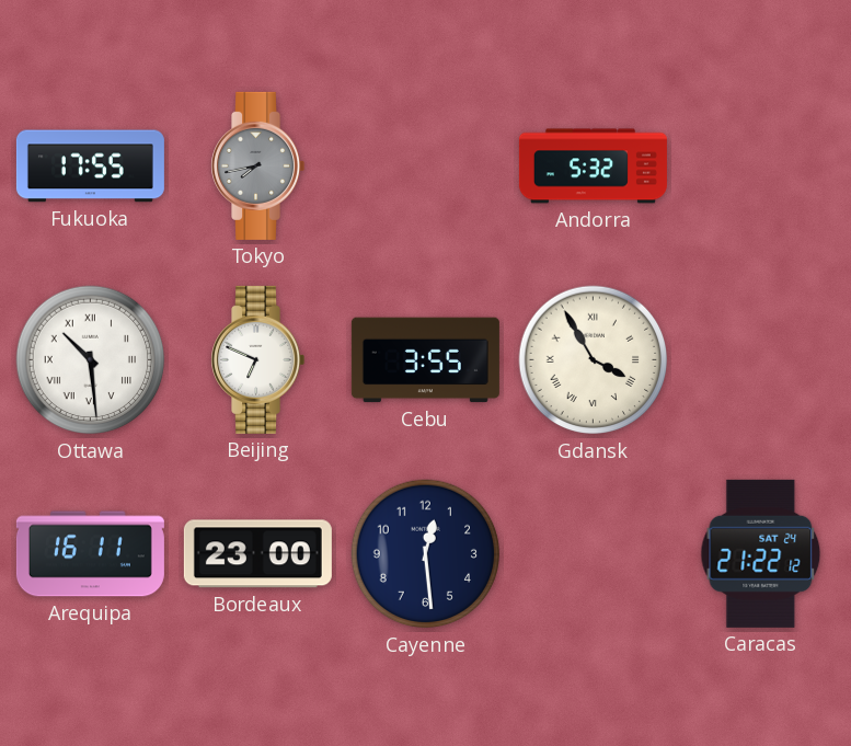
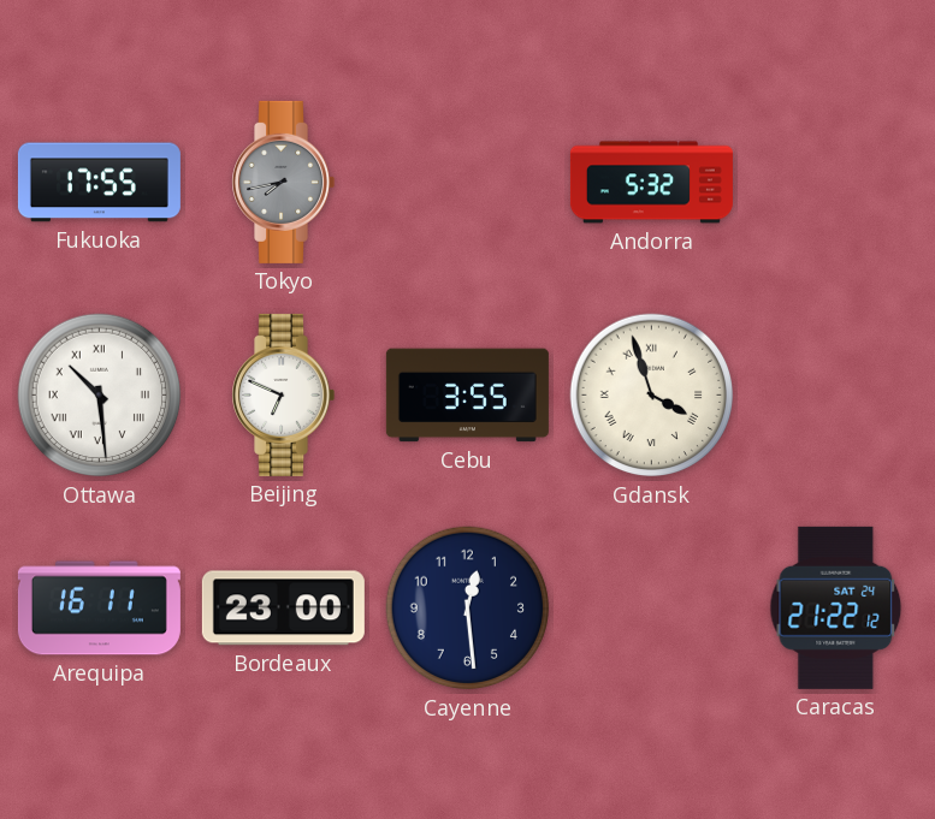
Gdansk: 3:55 -> 3:57 (652, 396)
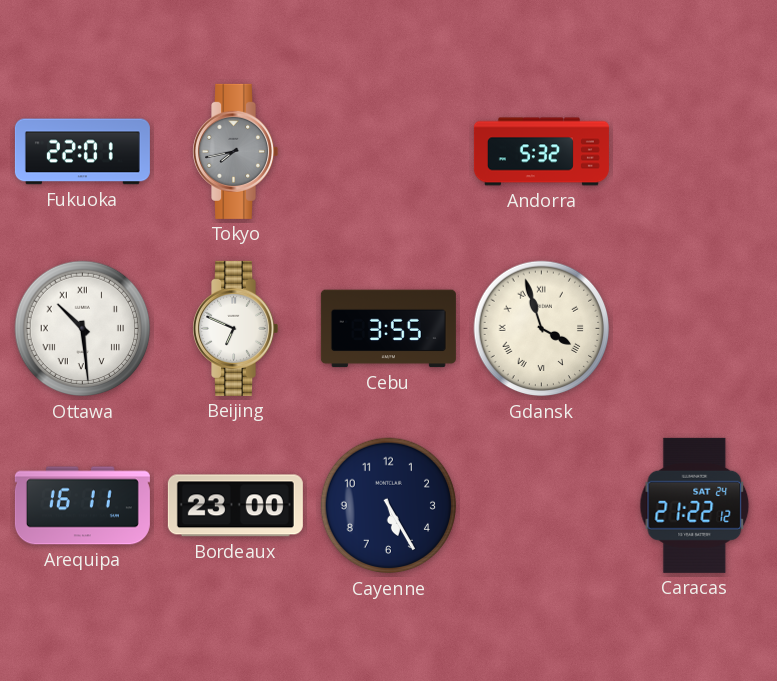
Fukuoka: 17:55 -> 22:01 (82, 152)
Cayenne: 12:29 -> 5:25 (389, 506)
